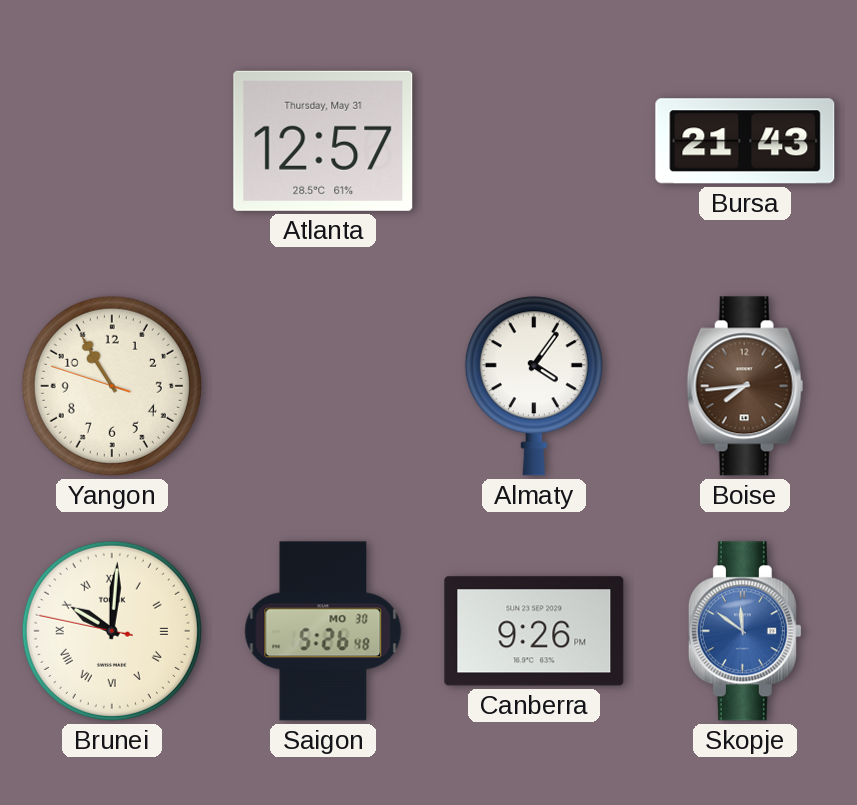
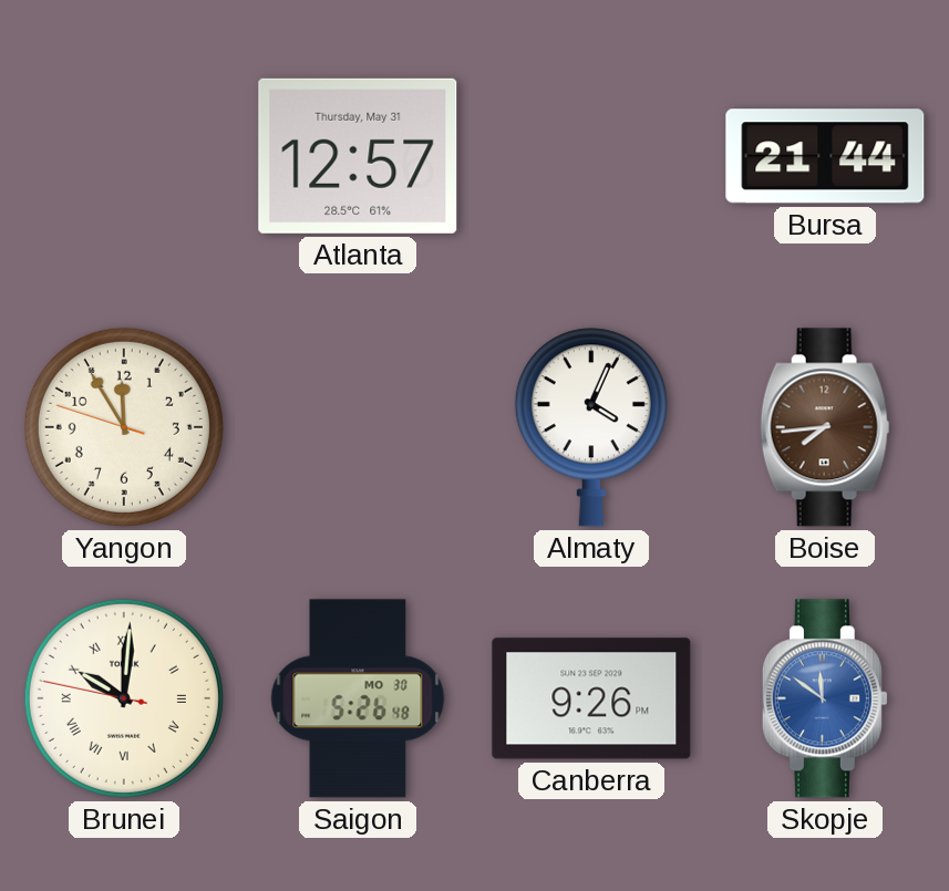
Bursa: 21:43 -> 21:44 (825, 156)
Yangon: 10:54 -> 11:54 (124, 427)
Almaty: 4:06 -> 4:04 (591, 427)
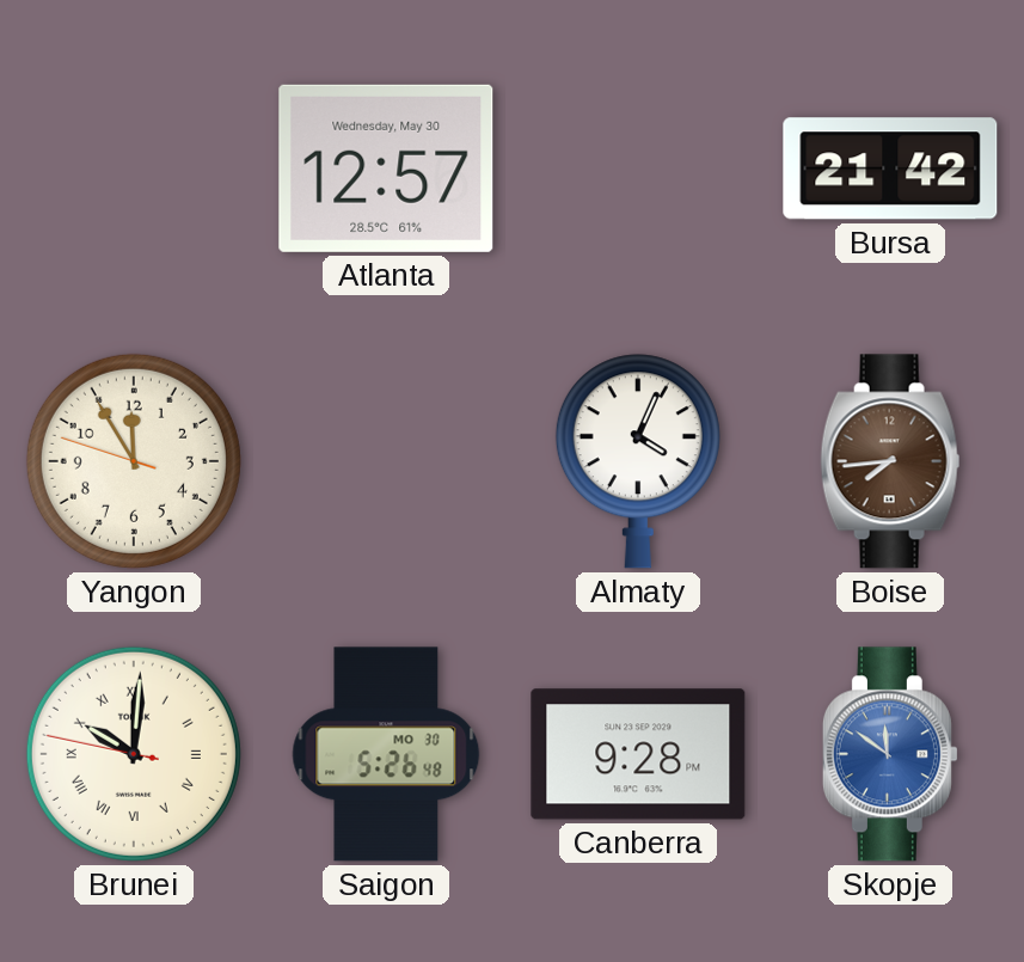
Atlanta date: Thursday, May 31 -> Wednesday, May 30 (386, 168)
Bursa: 21:44 -> 21:42 (890, 168)
Canberra: 9:26 -> 9:28 (638, 754)
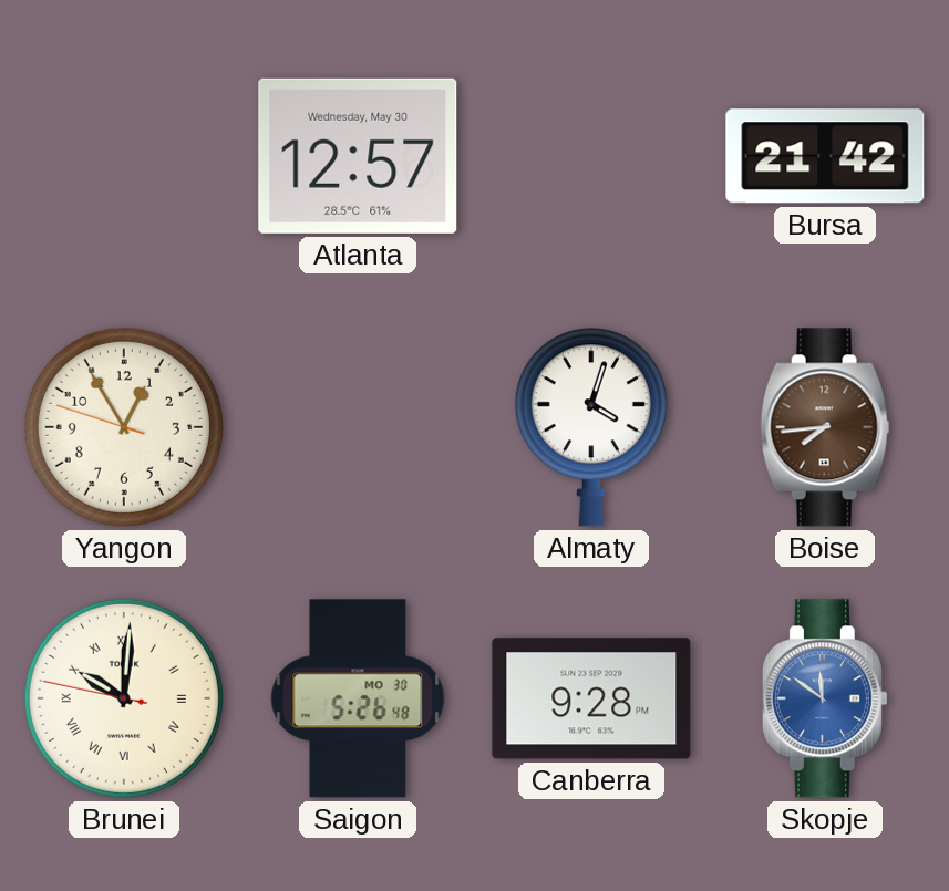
Yangon: 11:54 -> 12:54 (124, 427)
Almaty: 4:04 -> 4:03 (591, 427)
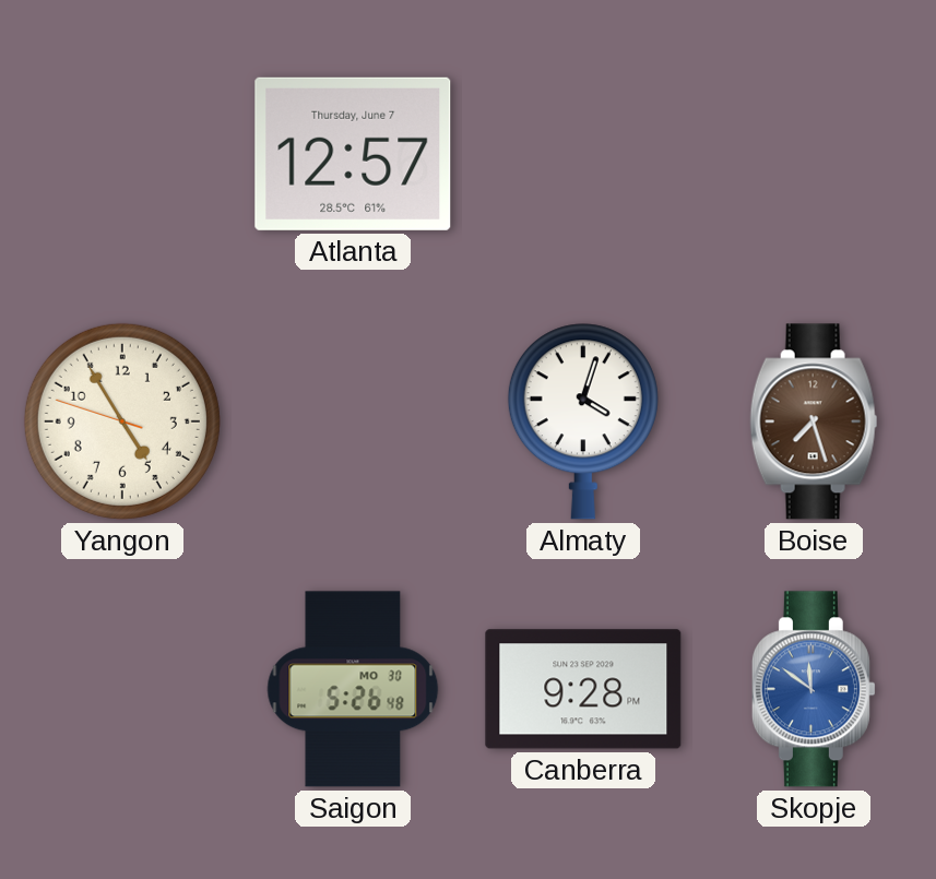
Atlanta date: Wednesday, May 30 -> Thursday, June 7 (353, 154)
Bursa: 21:42 -> none (825, 156)
Yangon: 12:54 -> 4:54 (122, 421)
Boise: 7:44 -> 7:27 (814, 421)
Brunei: 10:00 -> none (124, 698)
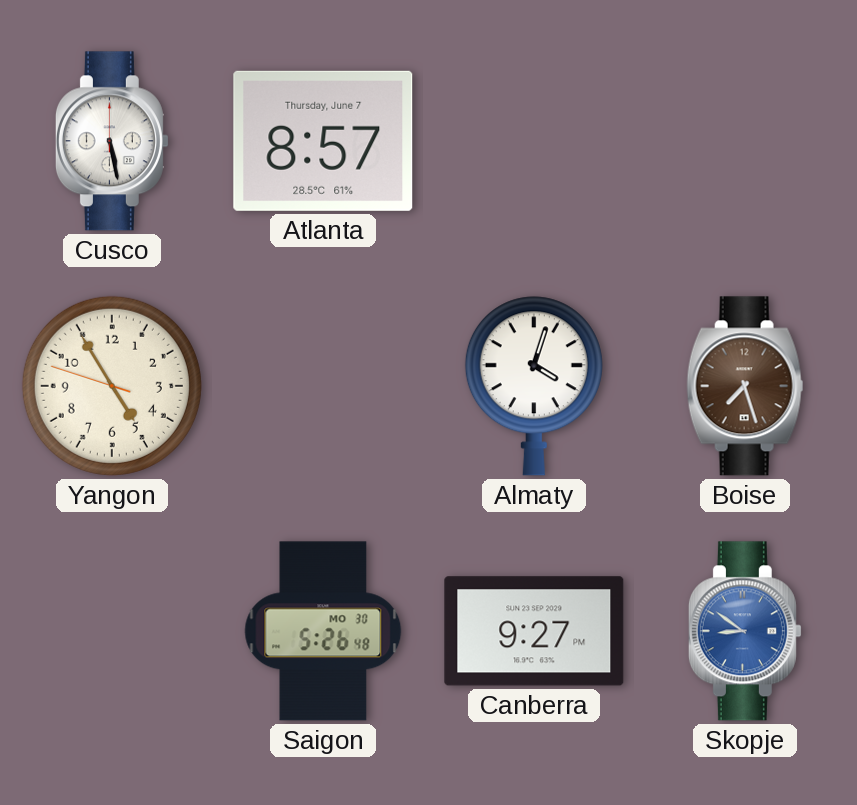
Cusco: none -> 5:28 (112, 141)
Atlanta: 12:57 -> 8:57 (323, 141)
Canberra: 9:28 -> 9:27 (534, 631)
Skopje: 11:51 -> 8:51 (745, 631)
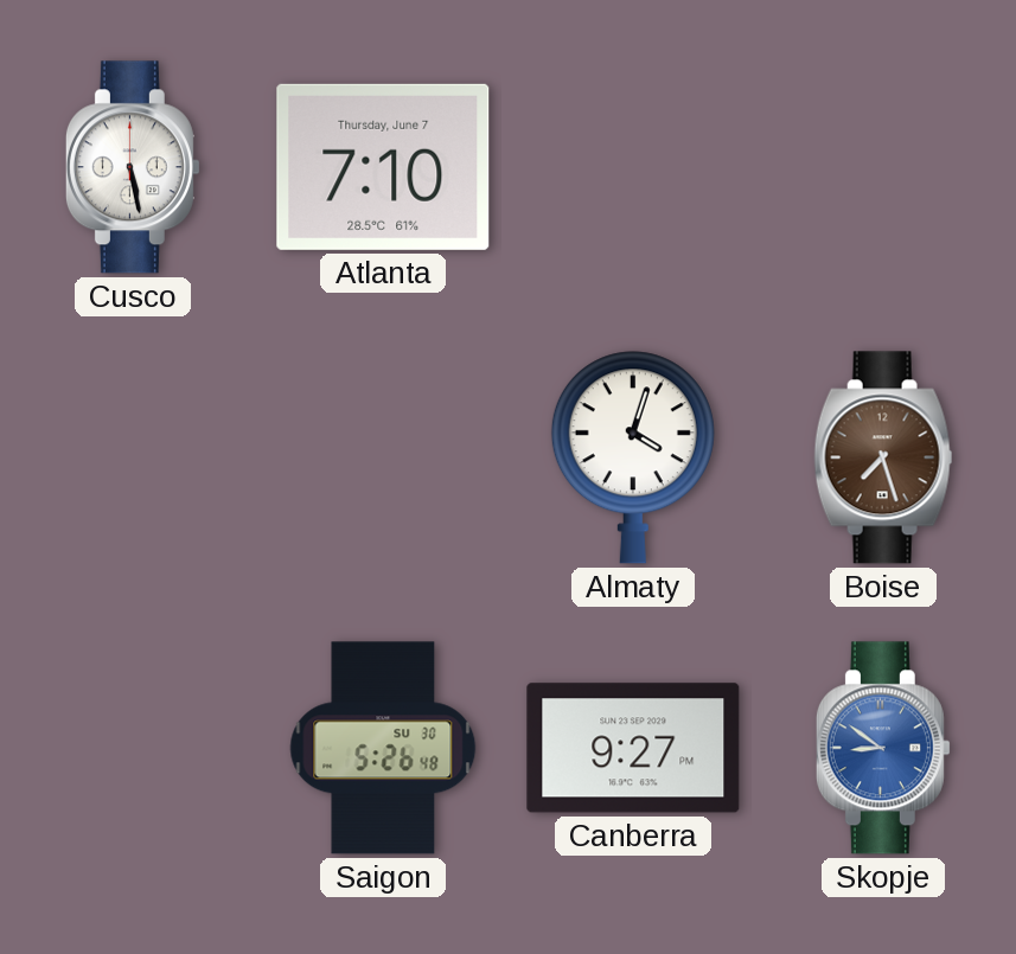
Atlanta: 8:57 -> 7:10 (383, 167)
Yangon: 4:54 -> none (112, 386)
Saigon date: MO 30 -> SU 30 (383, 748)
